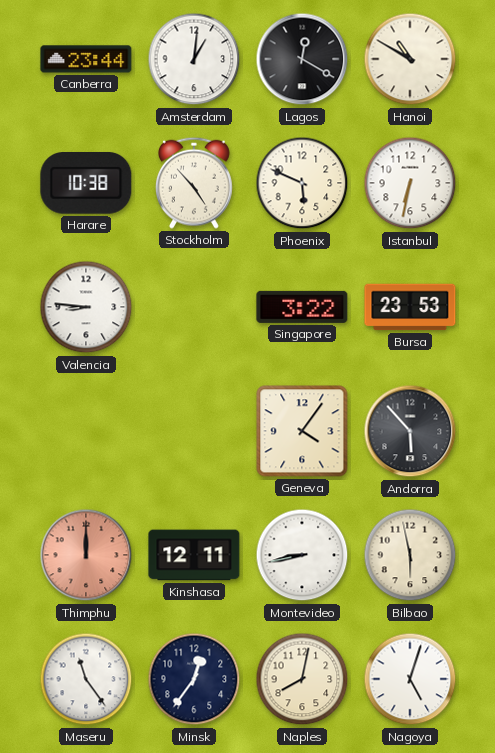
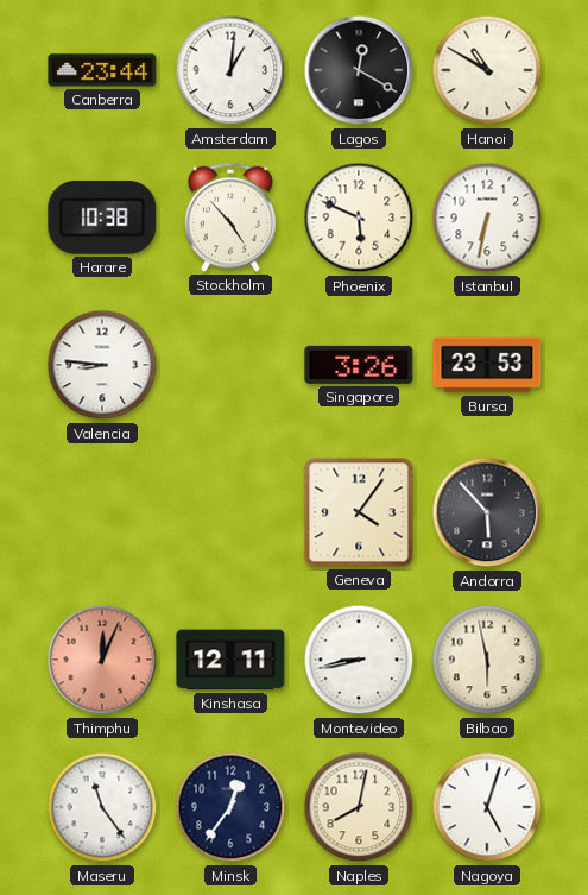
Singapore: 3:22 -> 3:26 (359, 365)
Thimphu: 12:00 -> 12:04 (102, 660)
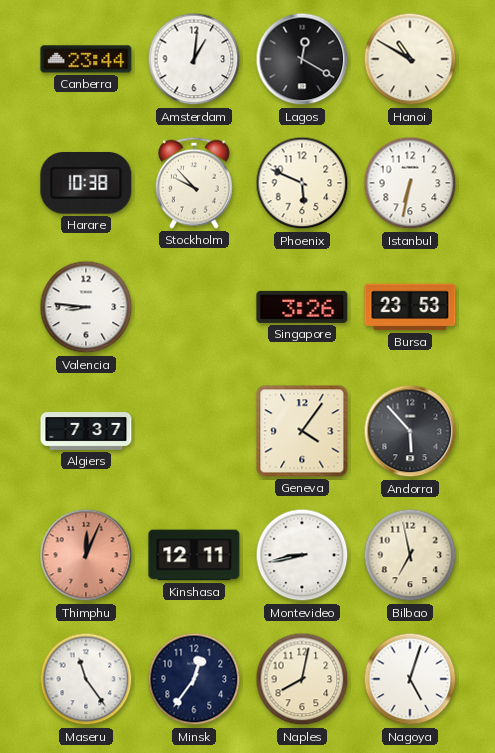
Stockholm: 4:53 -> 9:53 (194, 183)
Algiers: none -> 7:37 (86, 432)
Bilbao: 5:58 -> 6:58 (410, 555)
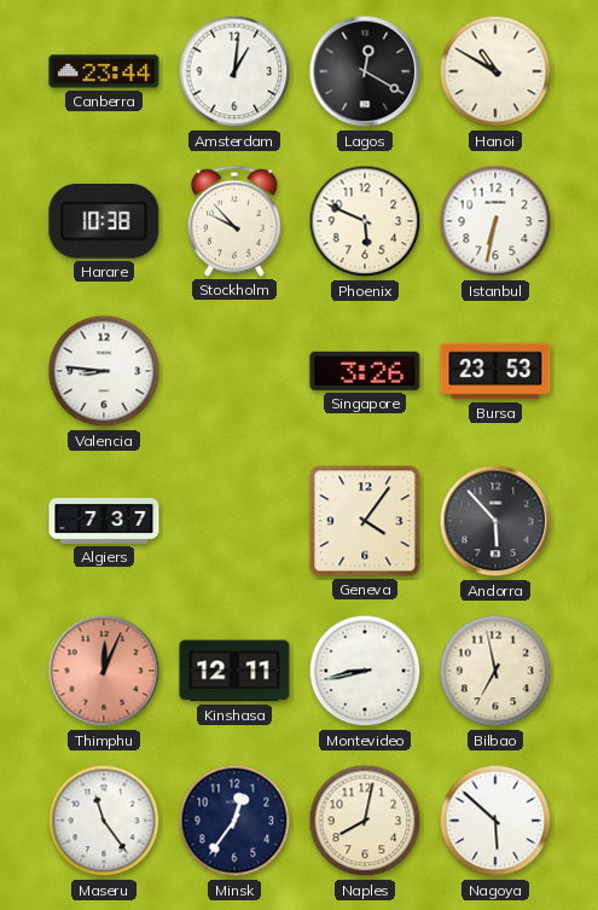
Nagoya: 5:03 -> 5:52 (495, 821)
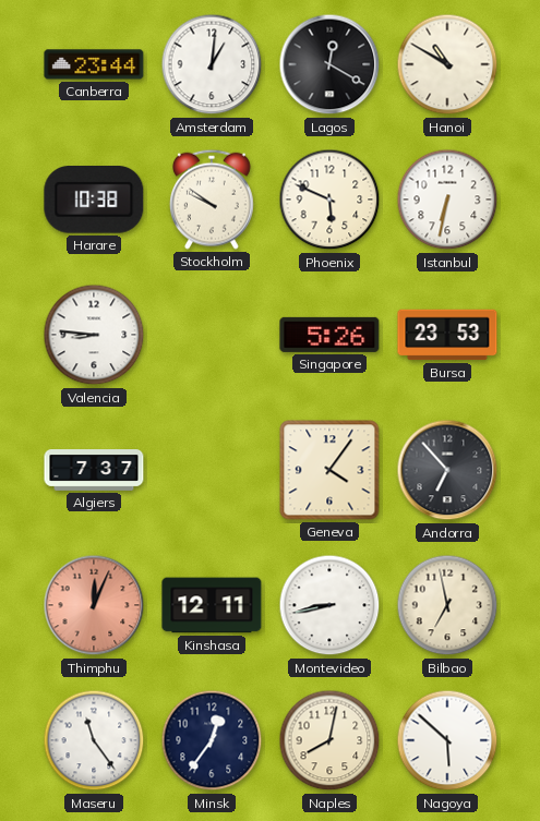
Stockholm: 9:53 -> 9:51 (212, 200)
Singapore: 3:26 -> 5:26 (329, 335)
Andorra: 5:53 -> 6:53 (447, 470)
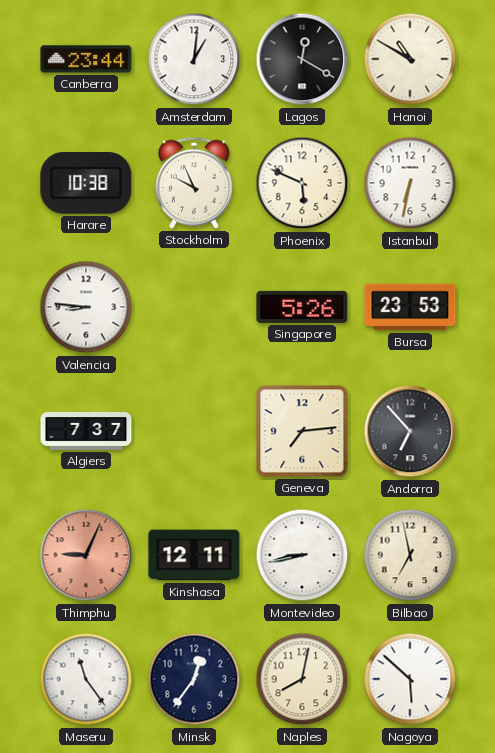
Stockholm: 9:51 -> 9:56 (194, 183)
Geneva: 4:06 -> 7:14 (302, 431)
Thimphu: 12:04 -> 9:04 (86, 555)
